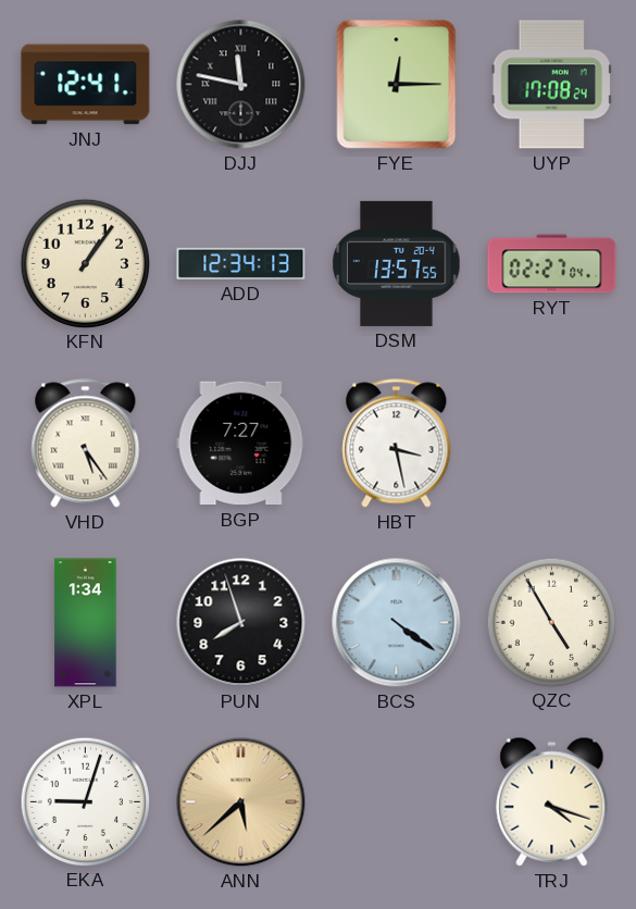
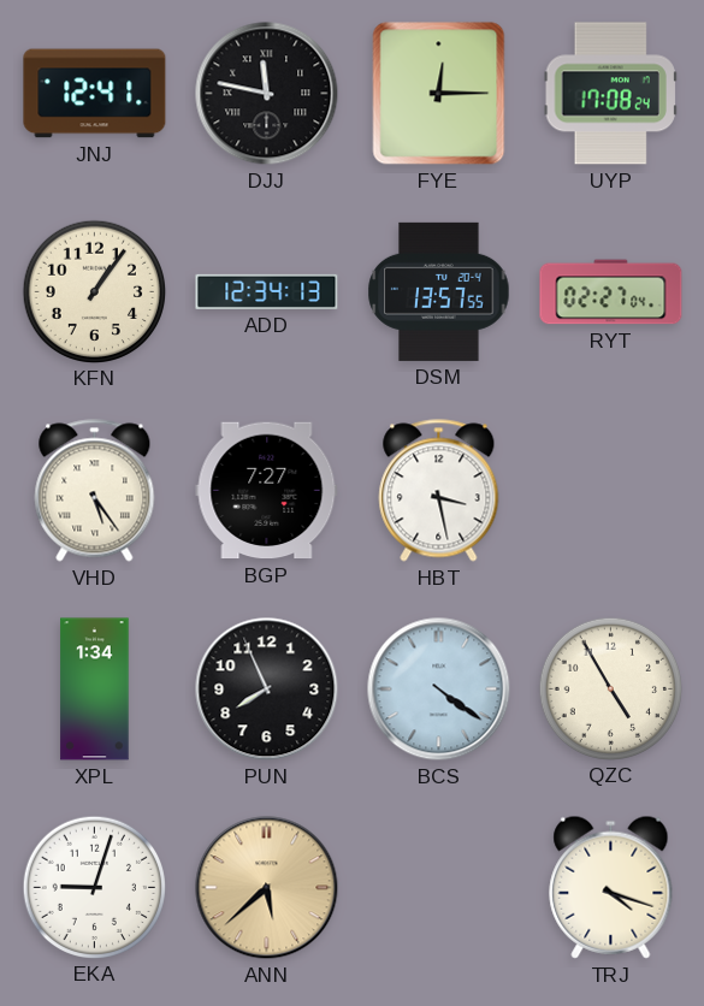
PUN: 7:57 -> 7:56 (267, 690)
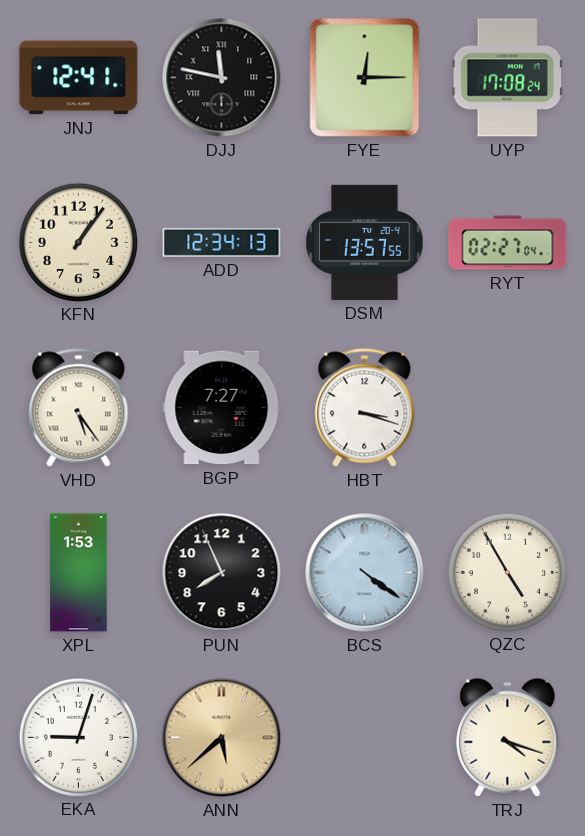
HBT: 3:28 -> 3:18 (365, 408)
XPL: 1:34 -> 1:53 (79, 573)
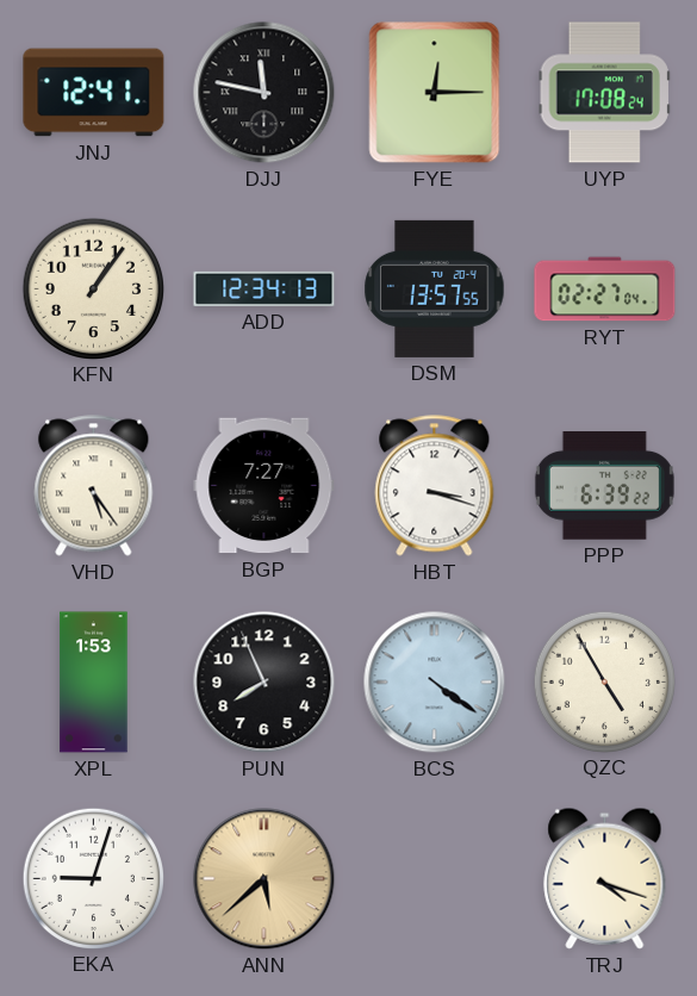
PPP: none -> 6:39 (604, 486)
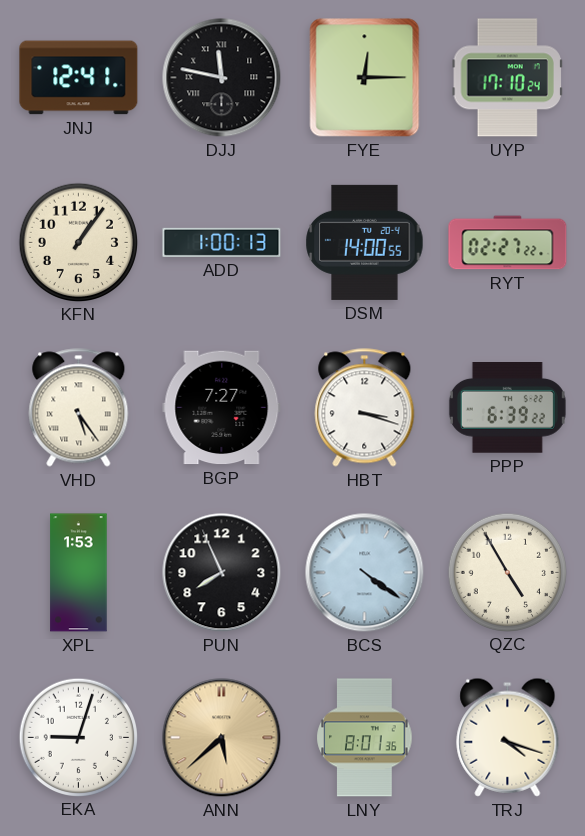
UYP: 17:08 -> 17:10 (507, 78)
ADD: 12:34 -> 1:00 (222, 242)
DSM: 13:57 -> 14:00 (365, 242)
RYT: 02:27:04 -> 02:27:22 (508, 243)
LNY: none -> 8:01 (365, 738)
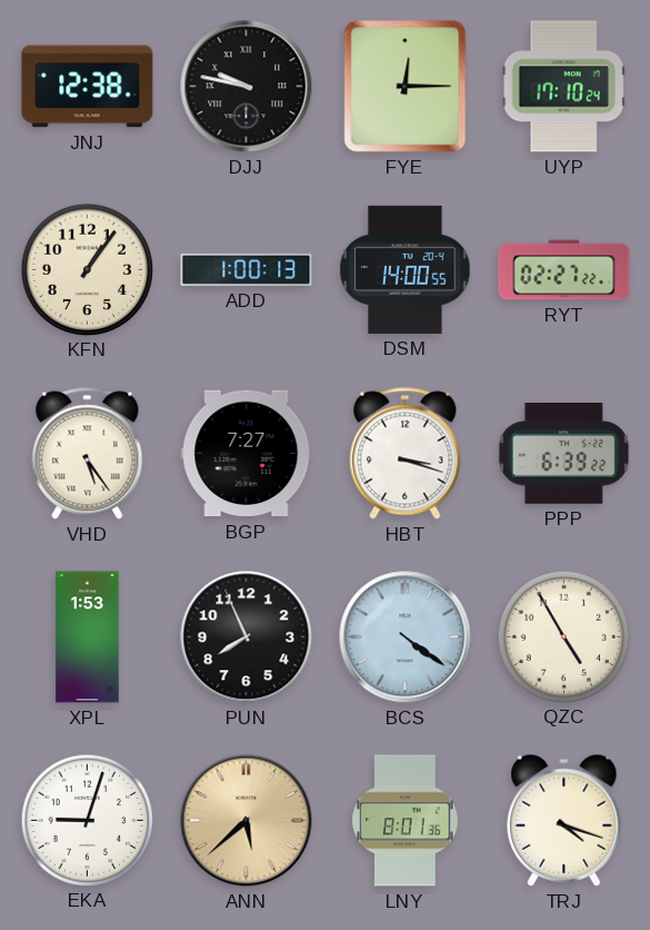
JNJ: 12:41 -> 12:38 (88, 87)
DJJ: 11:47 -> 9:47 (247, 87)
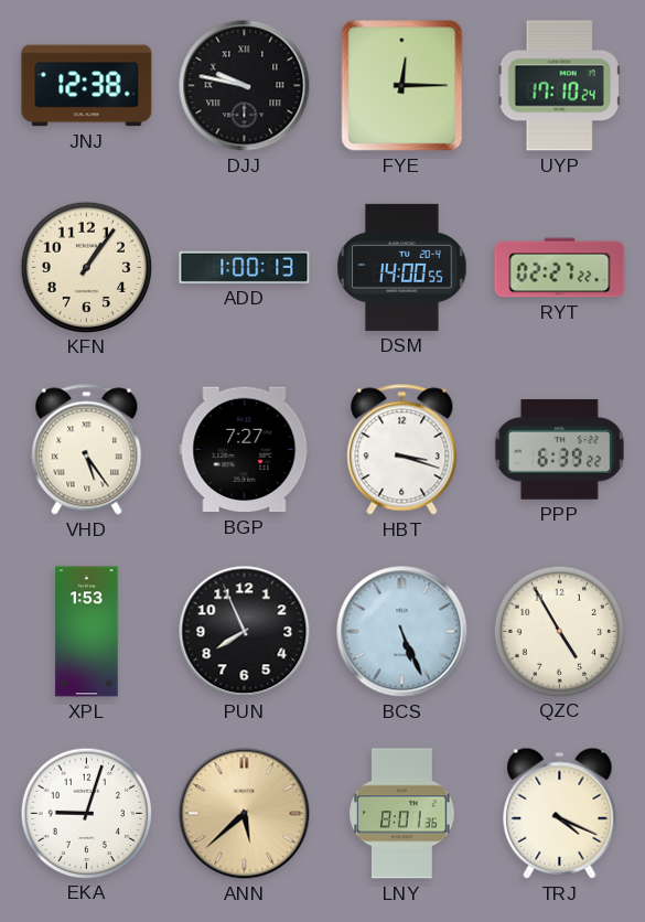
BCS: 4:21 -> 5:26 (402, 632)
TRJ: 4:18 -> 4:19 (560, 813)
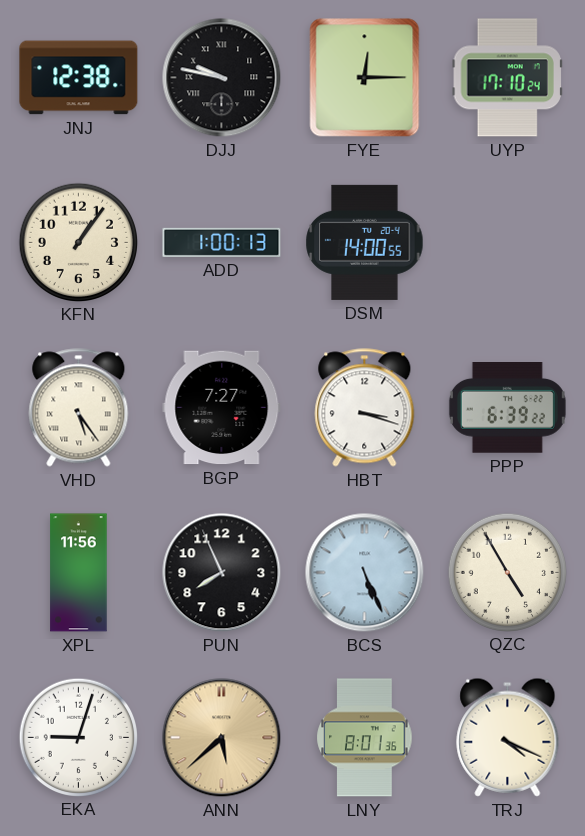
RYT: 02:27 -> none (560, 268)
XPL: 1:53 -> 11:56 (79, 573)
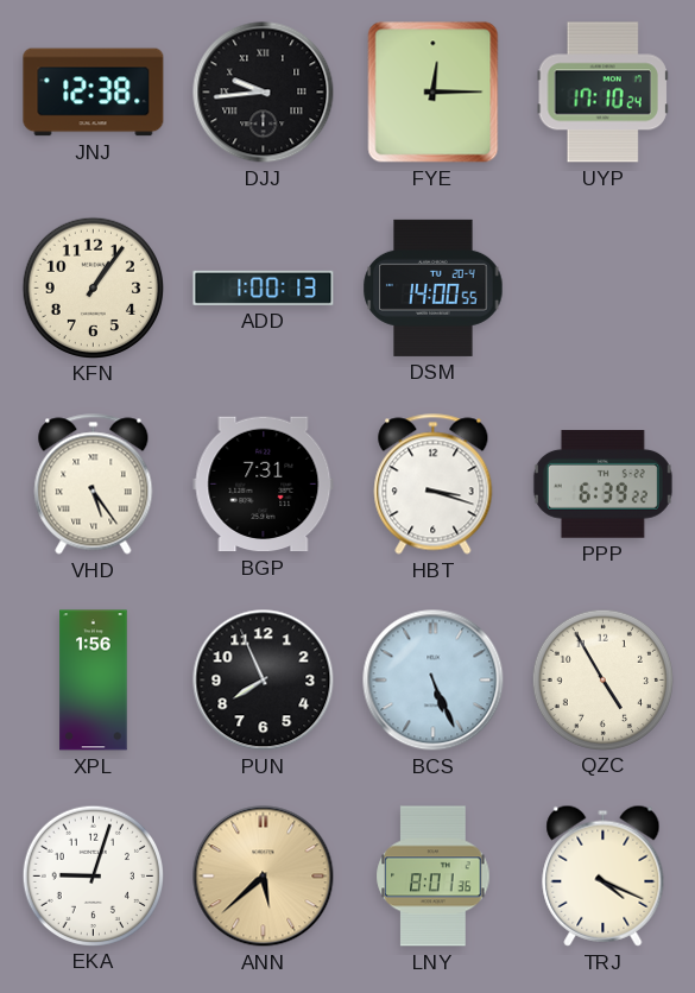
DJJ: 9:47 -> 9:44 (264, 93)
BGP: 7:27 -> 7:31 (264, 485)
XPL: 11:56 -> 1:56 (94, 681)
